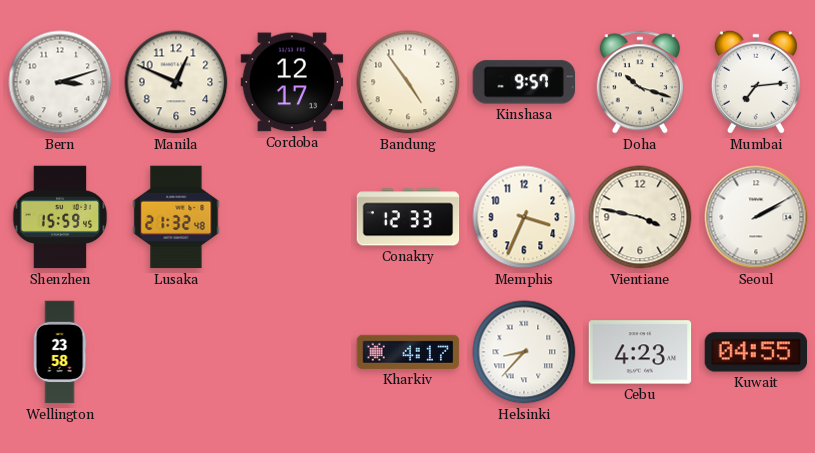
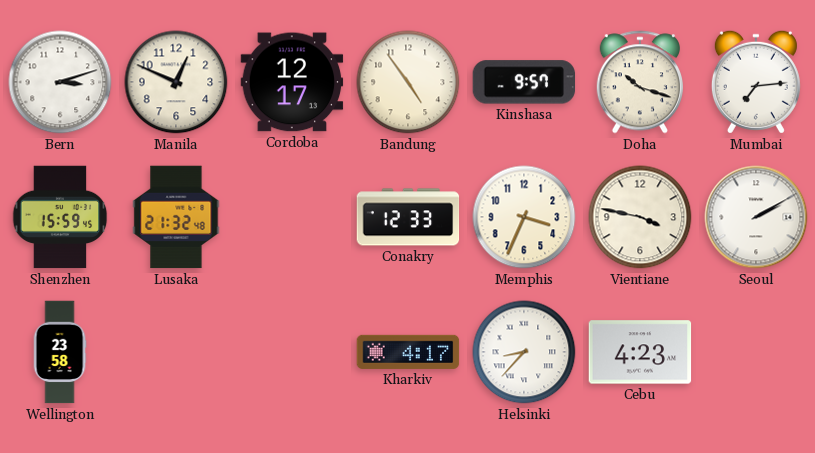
Kuwait: 04:55 -> none (756, 352)
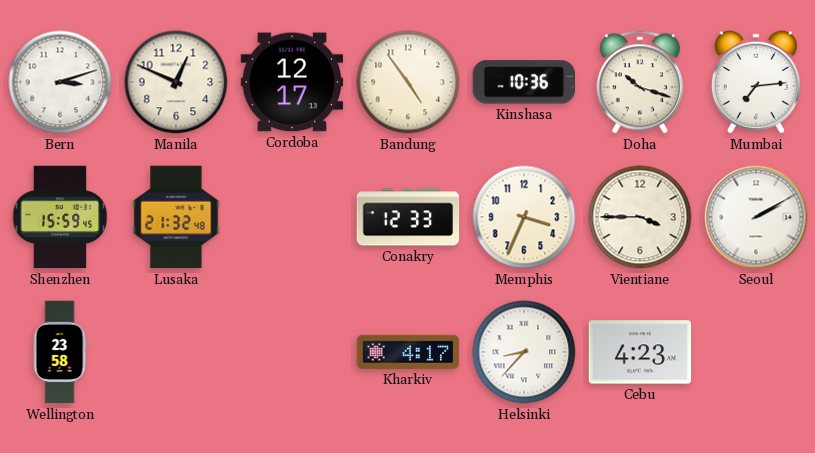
Kinshasa: 9:57 -> 10:36 (524, 82)
Vientiane: 3:47 -> 3:45 (640, 217)
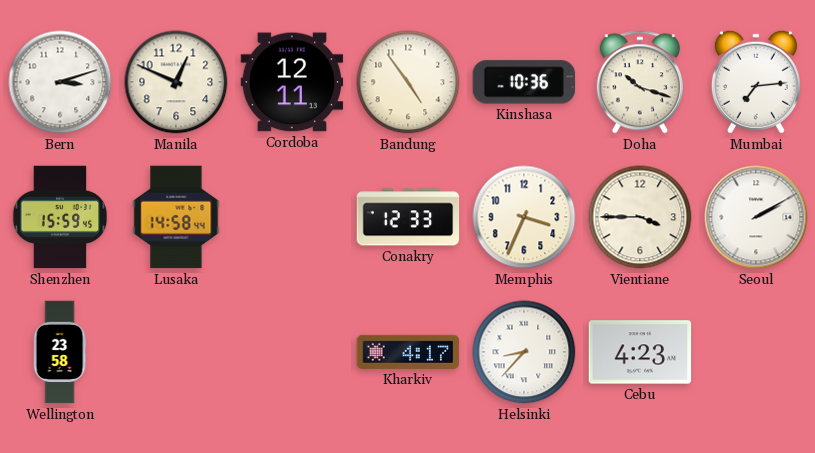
Cordoba: 12:17 -> 12:11 (292, 82)
Lusaka: 21:32 -> 14:58 (176, 217)
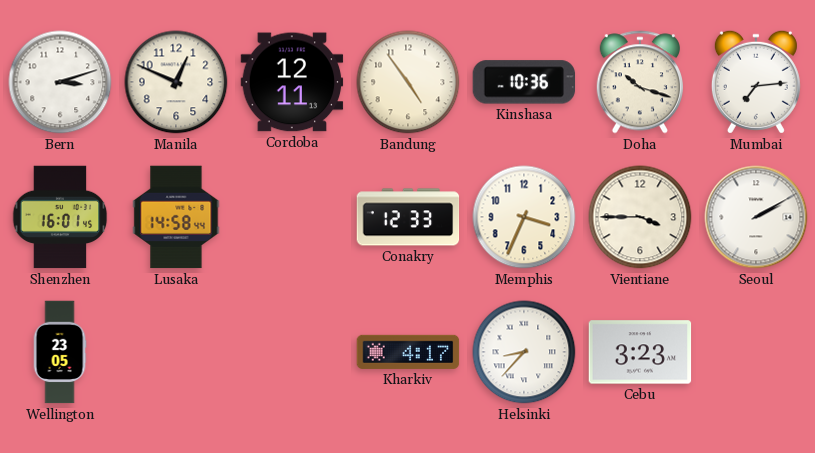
Shenzhen: 15:59 -> 16:01 (60, 217)
Wellington: 23:58 -> 23:05 (60, 352)
Cebu: 4:23 -> 3:23 (640, 352)
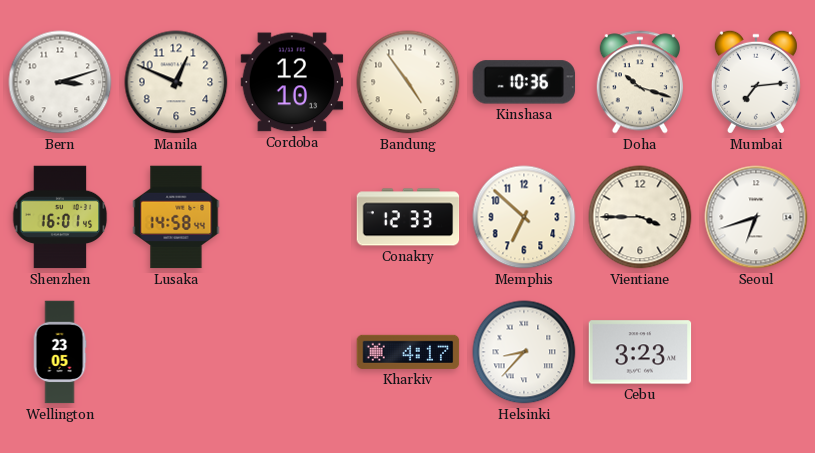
Cordoba: 12:11 -> 12:10 (292, 82)
Memphis: 3:34 -> 6:52 (524, 217)
Seoul: 2:10 -> 6:42 (756, 217)
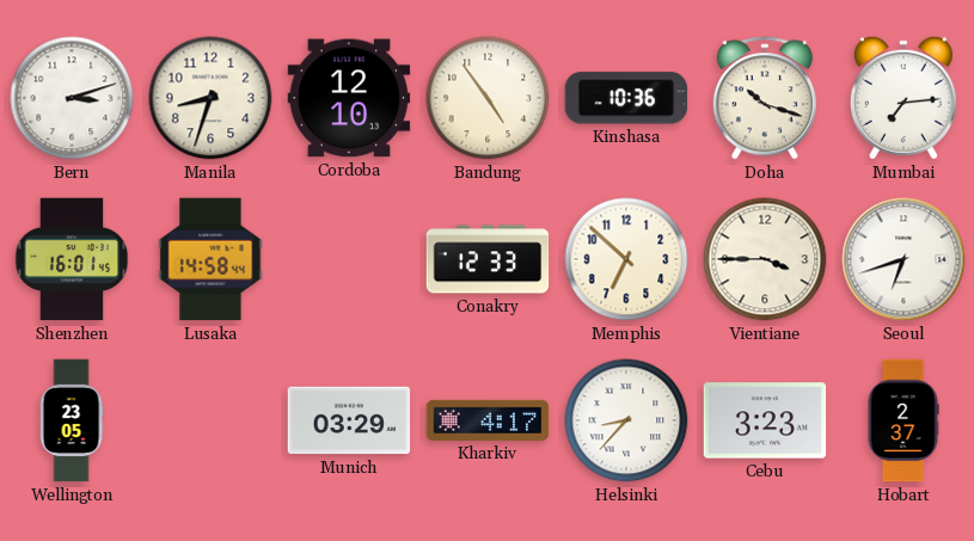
Manila: 12:49 -> 8:33 (210, 98)
Munich: none -> 03:29 (349, 420)
Hobart: none -> 2:37 (903, 420)
